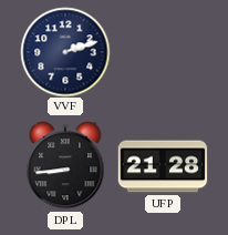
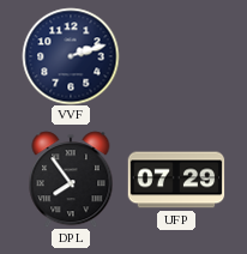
DPL: 8:44 -> 7:54 (71, 180)
UFP: 21:28 -> 07:29 (176, 180)
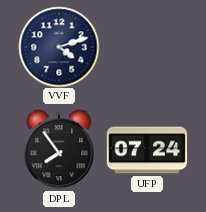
VVF: 2:12 -> 4:12 (59, 47)
UFP: 07:29 -> 07:24 (147, 150)
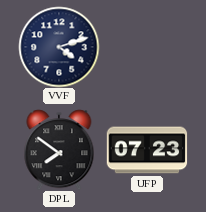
DPL: 7:54 -> 7:51 (59, 150)
UFP: 07:24 -> 07:23 (147, 150)
